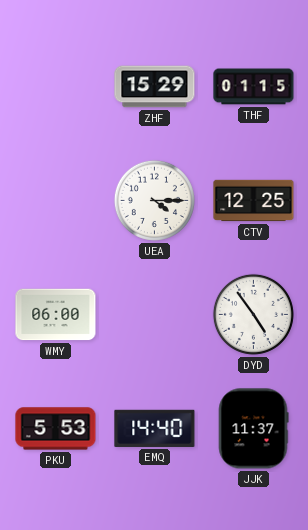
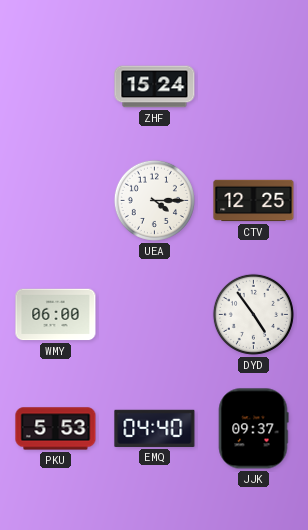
ZHF: 15:29 -> 15:24 (155, 87)
THF: 01:15 -> none (254, 87)
EMQ: 14:40 -> 04:40 (155, 428)
JJK: 11:37 -> 09:37 (253, 429)
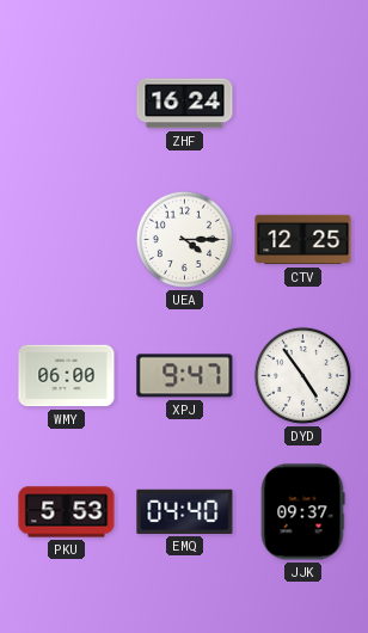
ZHF: 15:24 -> 16:24 (185, 104)
XPJ: none -> 9:47 (185, 376)
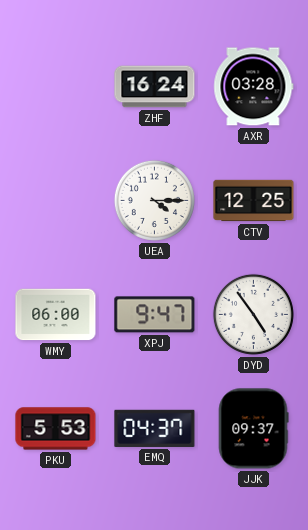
AXR: none -> 03:28 (254, 87)
EMQ: 04:40 -> 04:37 (155, 428)
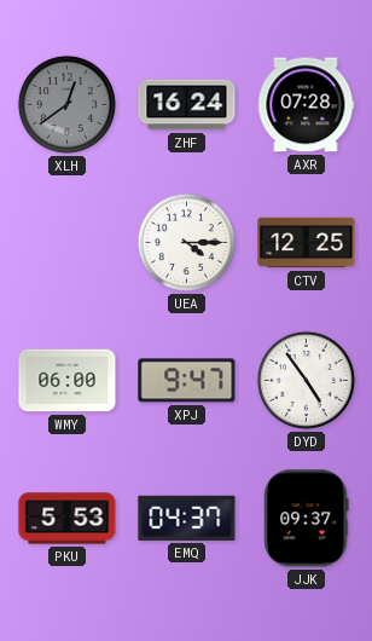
XLH: none -> 12:39 (66, 104)
AXR: 03:28 -> 07:28 (307, 105)
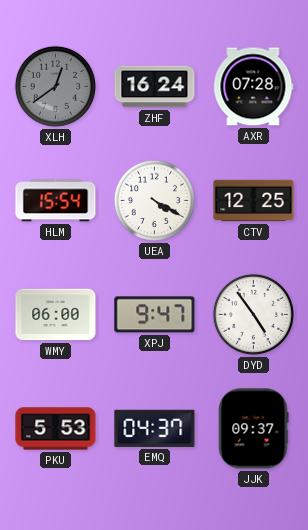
HLM: none -> 15:54 (56, 201)
UEA: 4:15 -> 4:20 (154, 200)
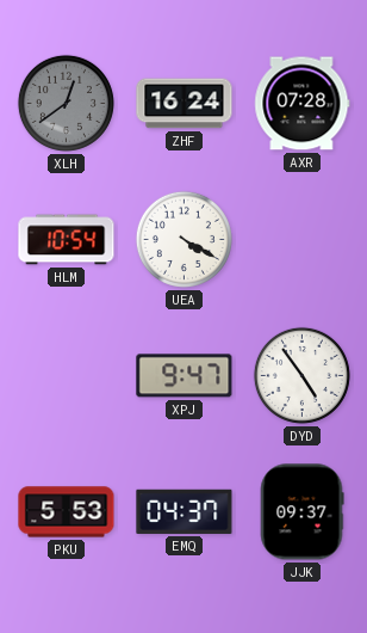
HLM: 15:54 -> 10:54 (67, 240)
CTV: 12:25 -> none (254, 201)
WMY: 06:00 -> none (56, 315)
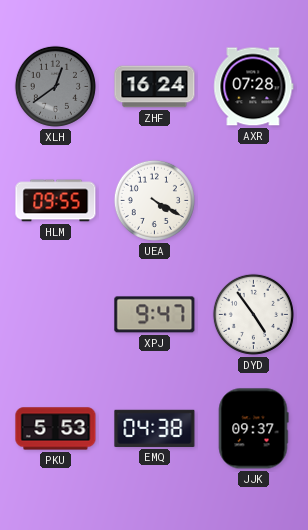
HLM: 10:54 -> 09:55 (56, 201)
EMQ: 04:37 -> 04:38 (155, 428)
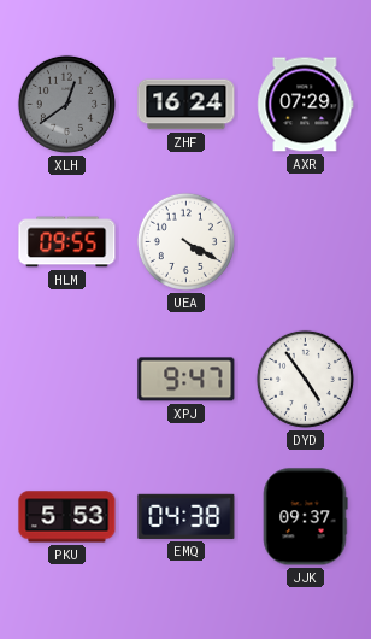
AXR: 07:28 -> 07:29 (306, 105)
